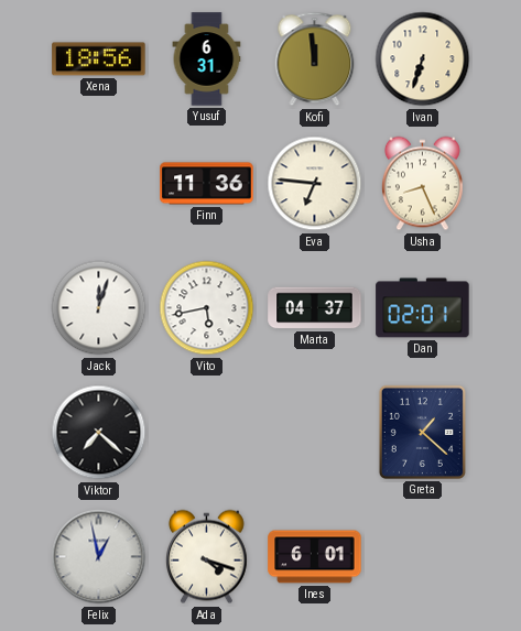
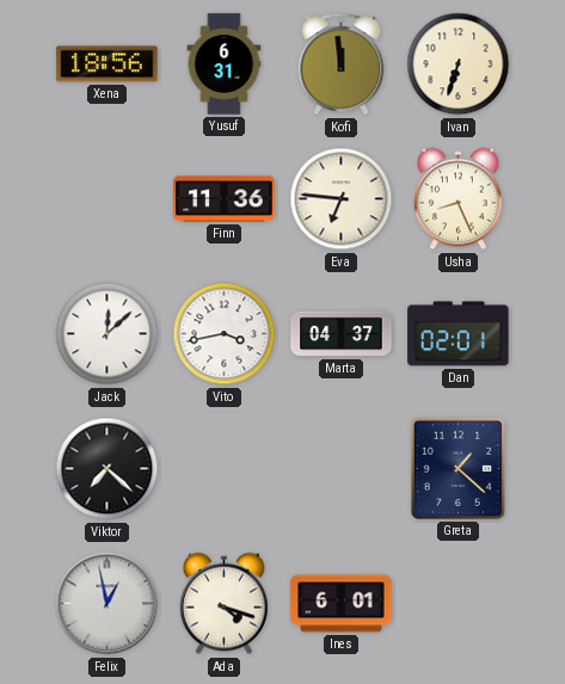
Jack: 12:03 -> 12:08 (108, 334)
Vito: 5:43 -> 3:43 (225, 334)
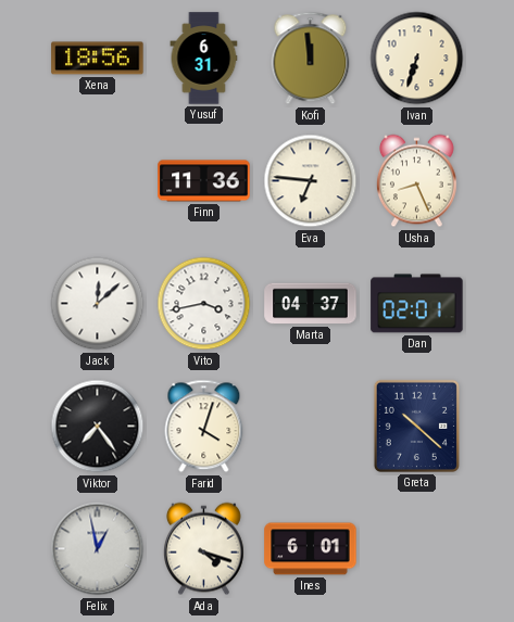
Viktor: 7:22 -> 7:24 (98, 427)
Farid: none -> 4:03 (204, 427)
Greta: 1:22 -> 10:22 (416, 426)
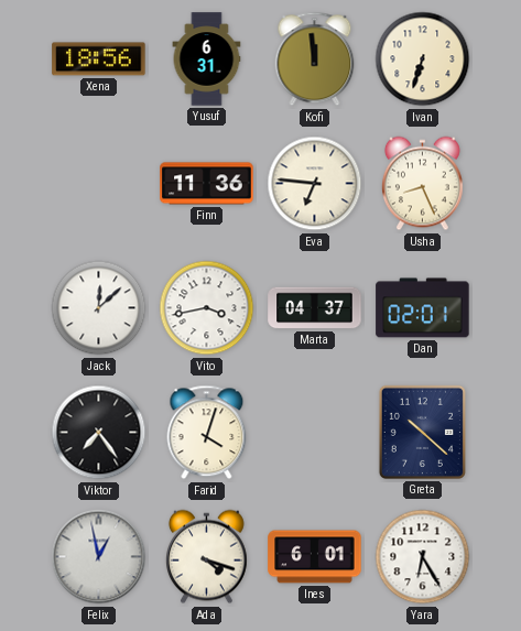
Yara: none -> 6:25 (423, 557)
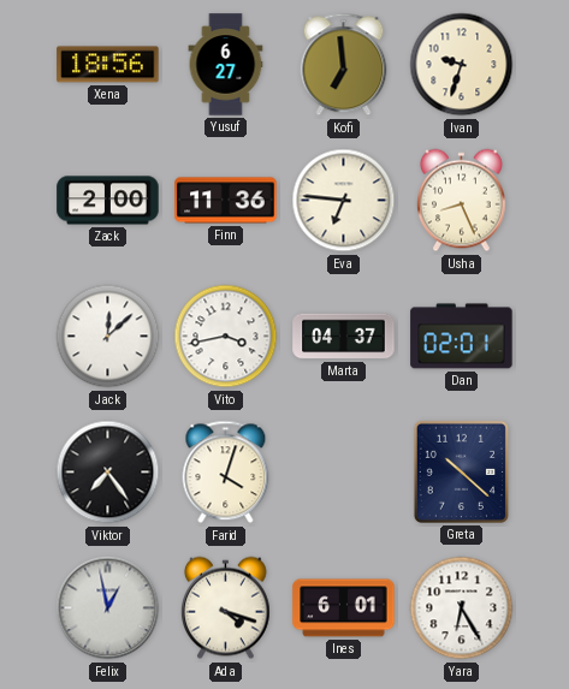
Yusuf: 6:31 -> 6:27 (226, 65)
Kofi: 11:59 -> 6:59 (344, 65)
Ivan: 6:33 -> 9:33 (462, 65)
Zack: none -> 2:00 (108, 201)
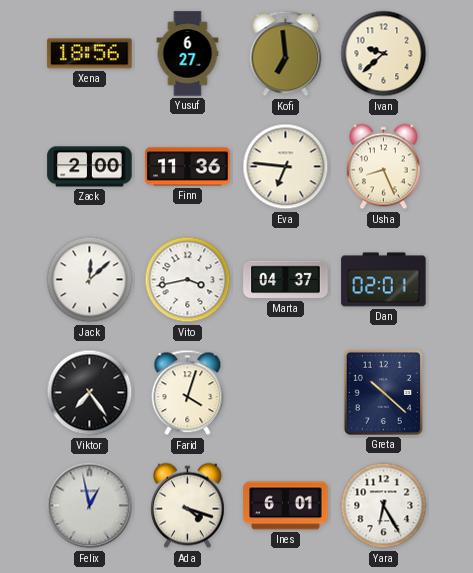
Ivan: 9:33 -> 9:38 (384, 54)
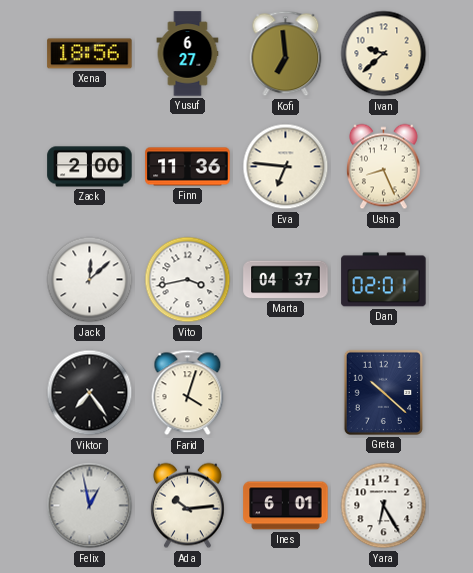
Ada: 4:18 -> 10:14 (188, 506)
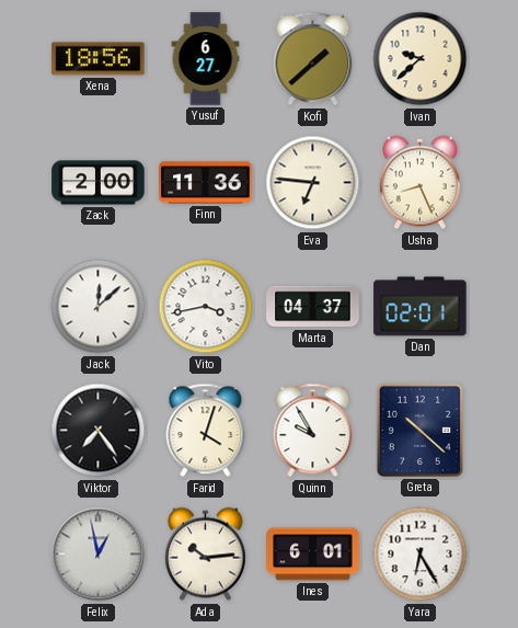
Kofi: 6:59 -> 1:38 (313, 59)
Quinn: none -> 9:55 (313, 431)
